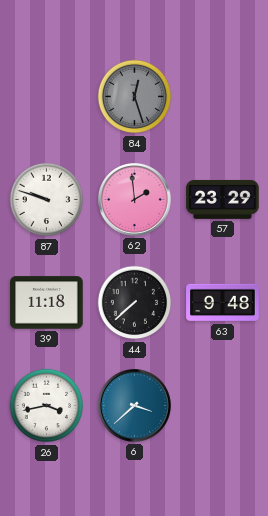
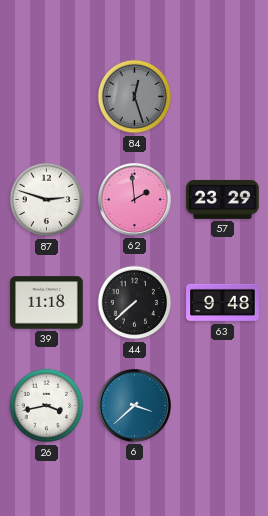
87: 9:48 -> 2:48 (47, 200)
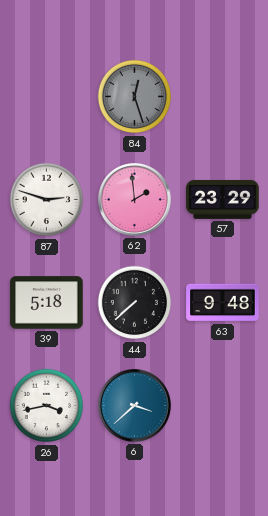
39: 11:18 -> 5:18 (47, 303)
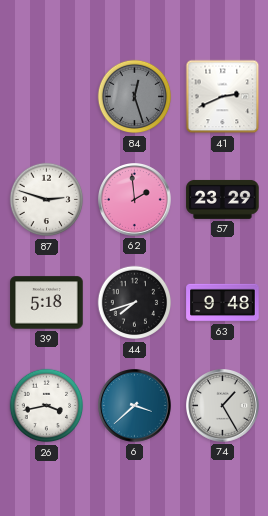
41: none -> 2:41 (223, 97)
44: 7:38 -> 7:42 (135, 303)
74: none -> 1:25 (223, 406)
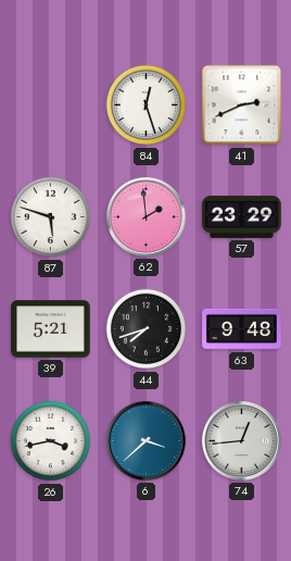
84 dial: grey -> white (147, 105)
87: 2:48 -> 5:48 (51, 217)
39: 5:18 -> 5:21 (51, 329)
74: 1:25 -> 12:44 (242, 441)
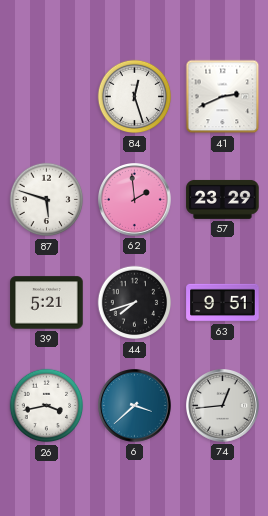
63: 9:48 -> 9:51 (223, 303)
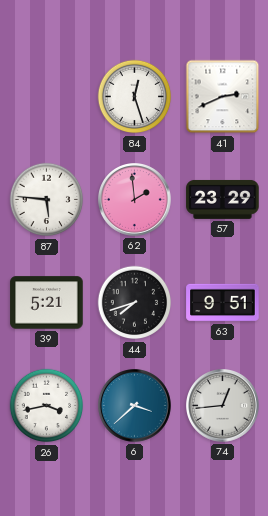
87: 5:48 -> 5:46 (47, 200)
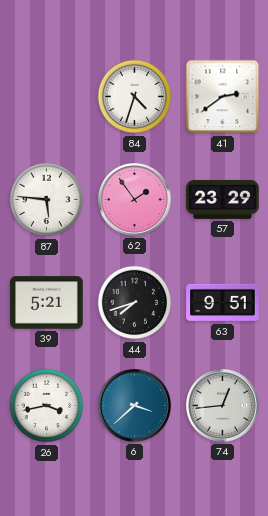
84: 12:27 -> 4:33 (135, 97)
41: 2:41 -> 2:39 (223, 97)
62: 1:59 -> 1:54 (135, 200)
